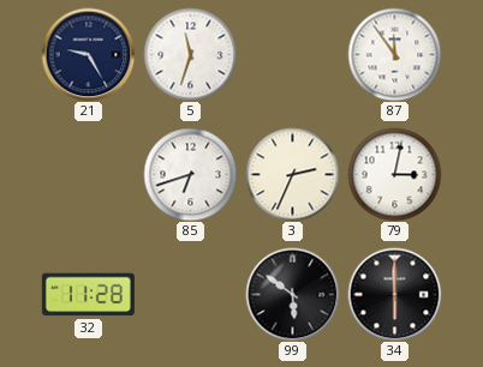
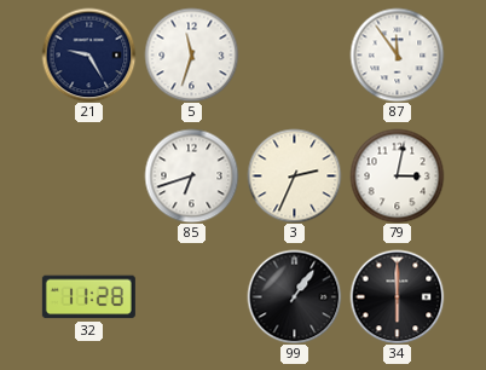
99: 5:51 -> 1:06 (294, 296)
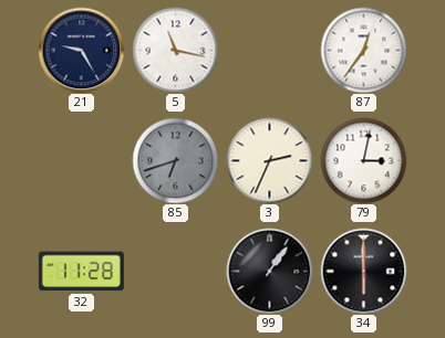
5: 11:33 -> 11:17 (175, 50)
87: 11:54 -> 12:36 (363, 50)
85 dial: white -> grey (175, 160)
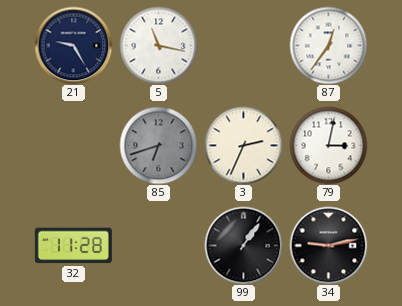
34: 6:00 -> 9:13 (328, 245)
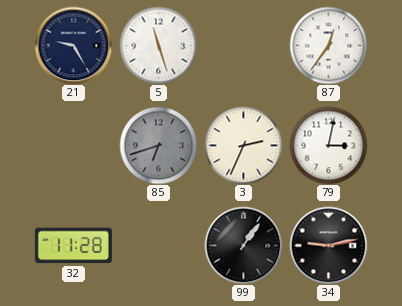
5: 11:17 -> 11:27 (158, 45)
